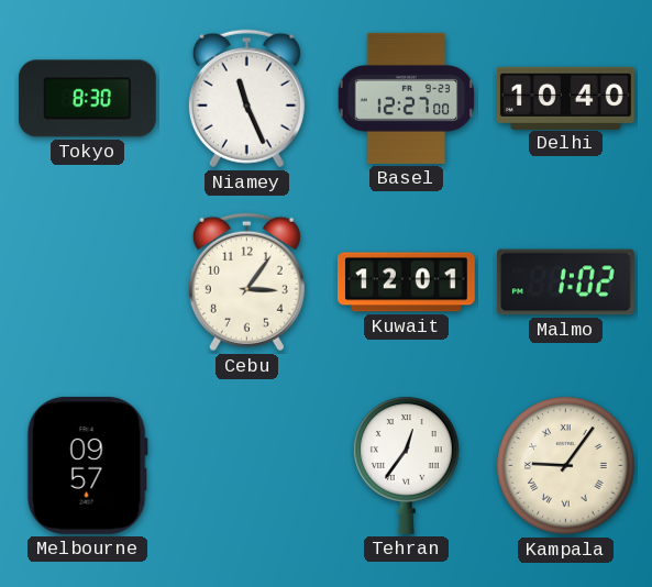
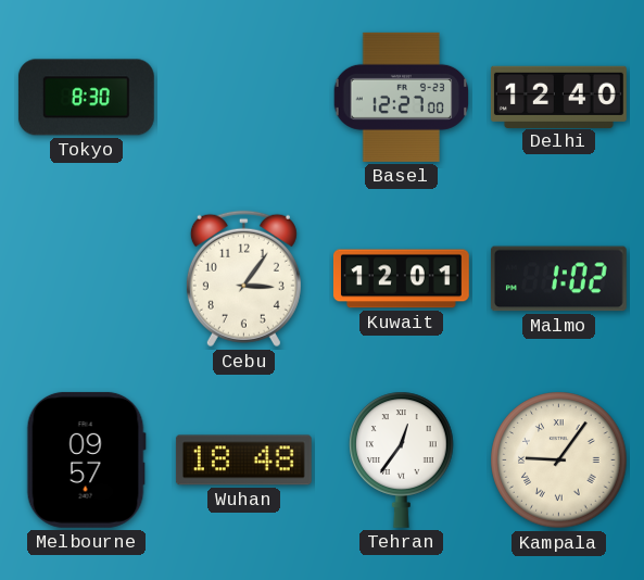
Niamey: 11:26 -> none (246, 99)
Delhi: 10:40 -> 12:40 (558, 97)
Wuhan: none -> 18:48 (243, 461)
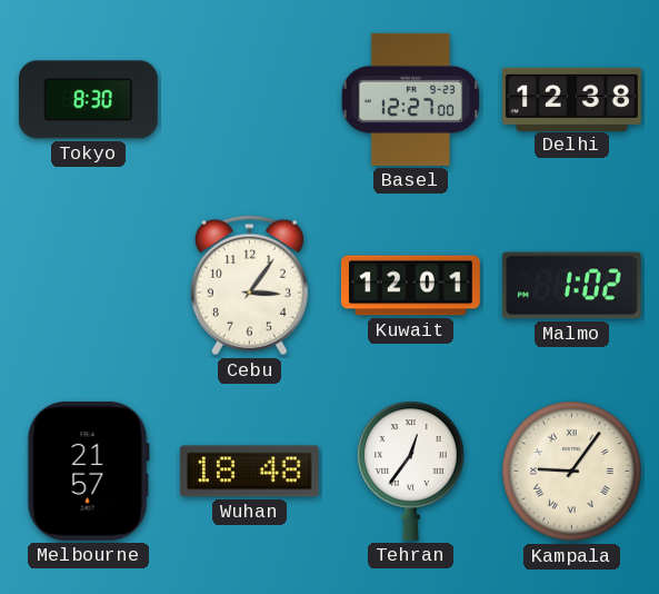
Delhi: 12:40 -> 12:38 (571, 99)
Melbourne: 09:57 -> 21:57 (88, 471)
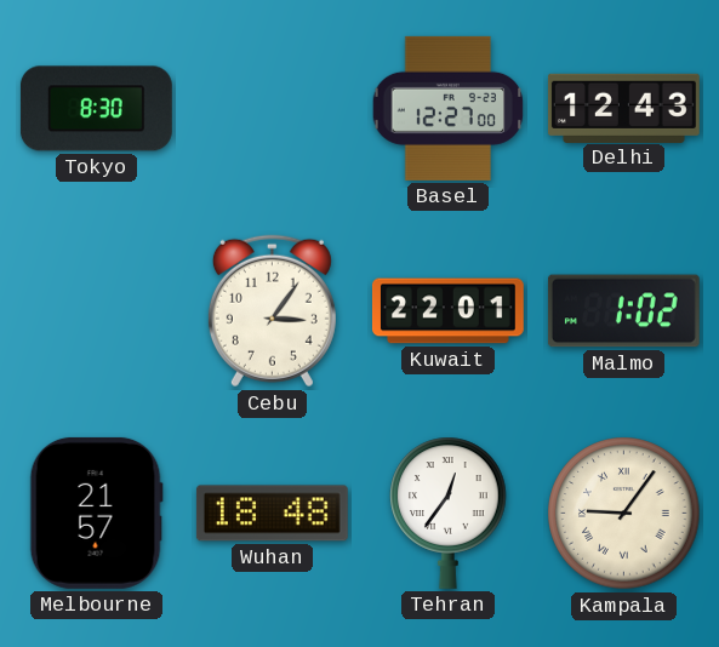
Delhi: 12:38 -> 12:43 (623, 108)
Kuwait: 12:01 -> 22:01 (449, 311)
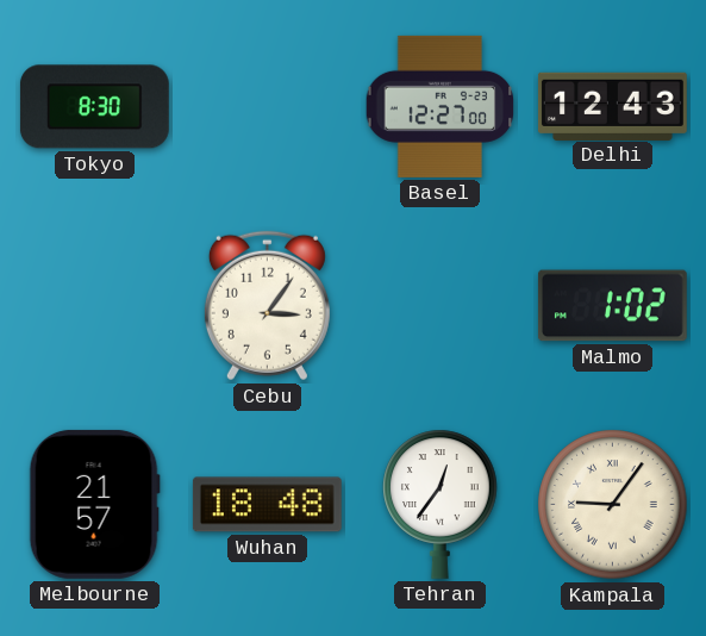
Kuwait: 22:01 -> none (449, 311)
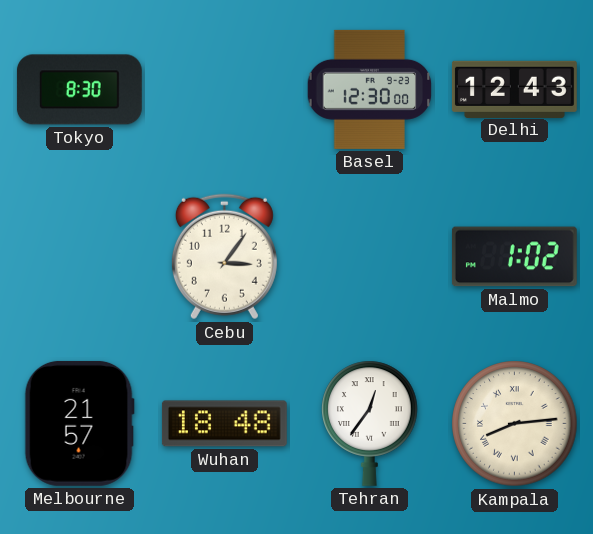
Basel: 12:27 -> 12:30 (370, 89)
Kampala: 9:06 -> 8:14 (515, 424)
